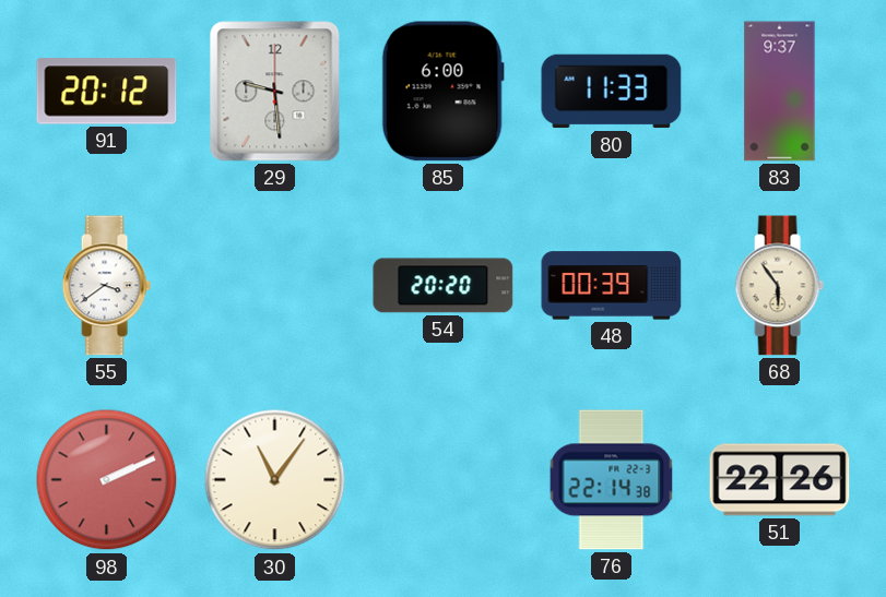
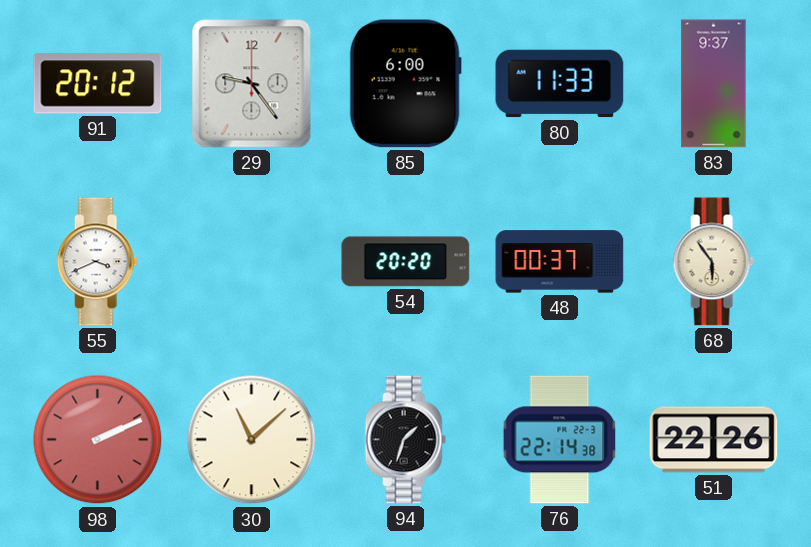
29: 9:29 -> 9:24 (252, 84)
55: 3:39 -> 3:41 (97, 262)
48: 00:39 -> 00:37 (560, 262)
30: 11:06 -> 11:08 (252, 440)
94: none -> 1:33 (405, 440)
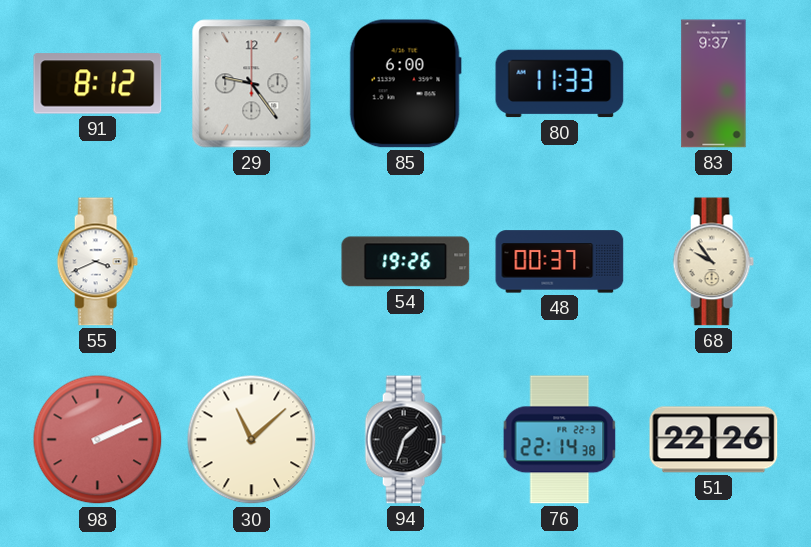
91: 20:12 -> 8:12 (98, 84)
54: 20:20 -> 19:26 (406, 262)
68: 5:54 -> 9:54 (713, 262)
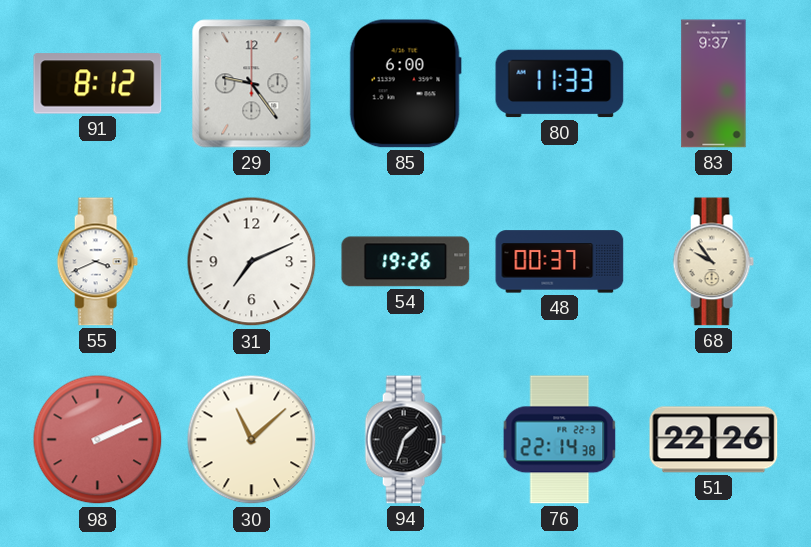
31: none -> 7:11 (252, 262)
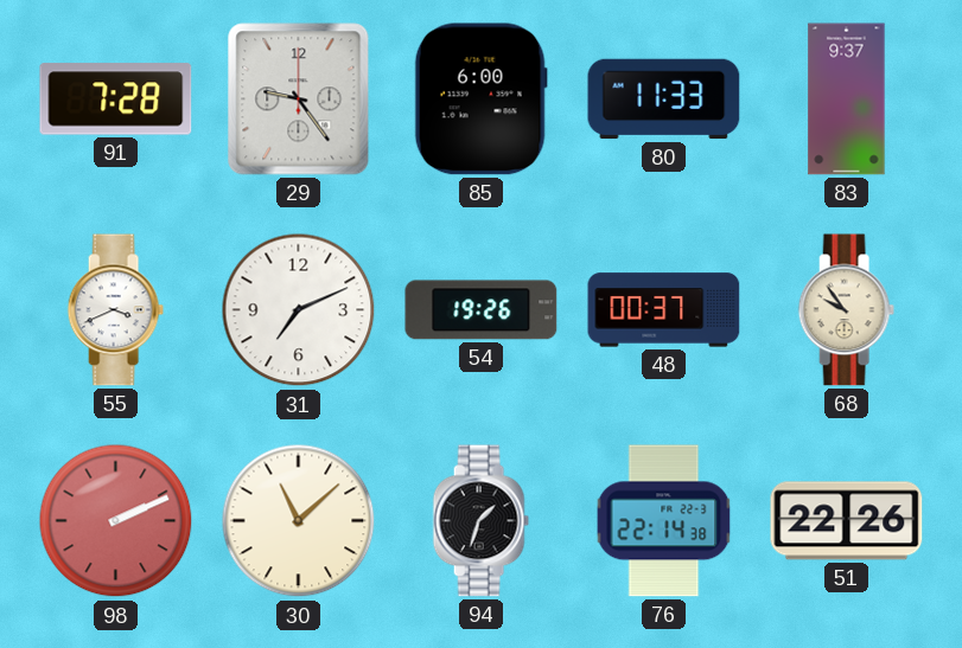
91: 8:12 -> 7:28 (116, 100)
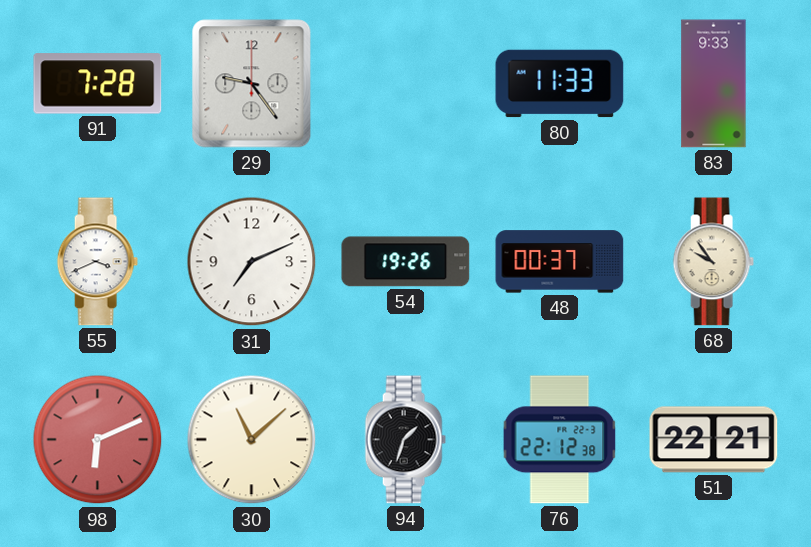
85: 6:00 -> none (480, 100)
83: 9:37 -> 9:33 (714, 84)
98: 2:11 -> 6:11 (98, 440)
76: 22:14 -> 22:12 (560, 440)
51: 22:26 -> 22:21 (714, 440)
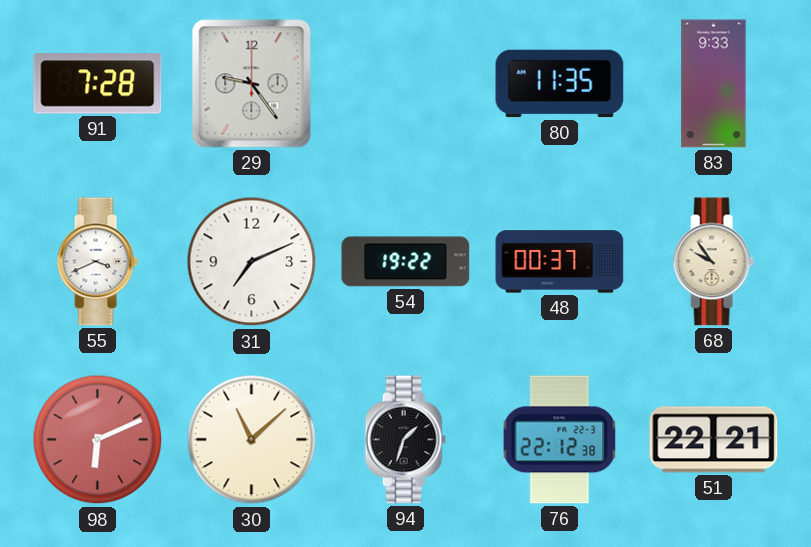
80: 11:33 -> 11:35 (560, 84)
54: 19:26 -> 19:22 (406, 262)
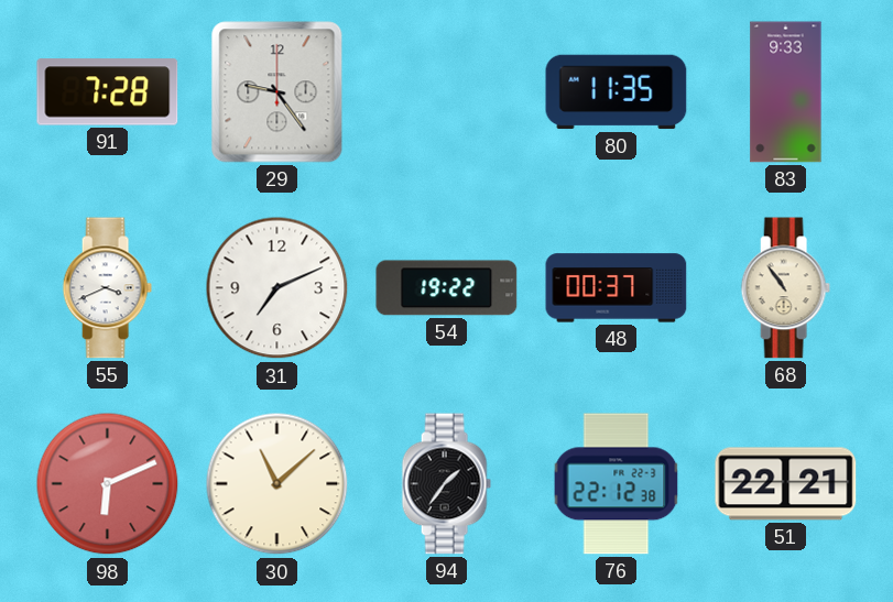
68: 9:54 -> 10:54 (785, 288)
94: 1:33 -> 1:36 (446, 484)
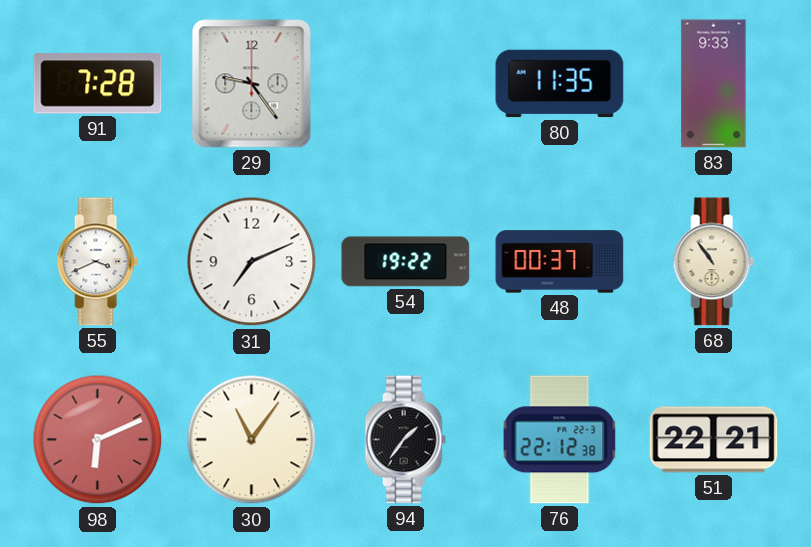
30: 11:08 -> 11:06 (252, 440)
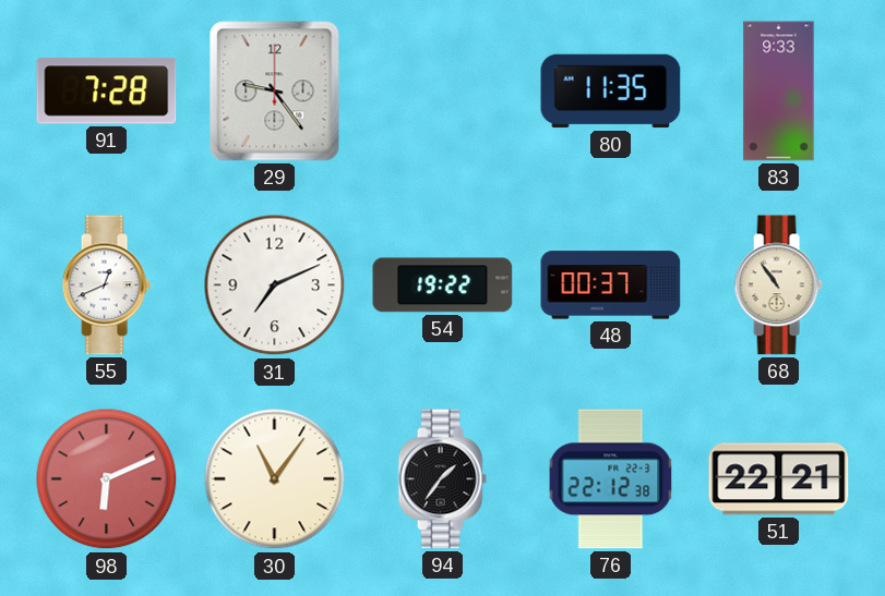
55: 3:41 -> 12:41 (106, 285)
